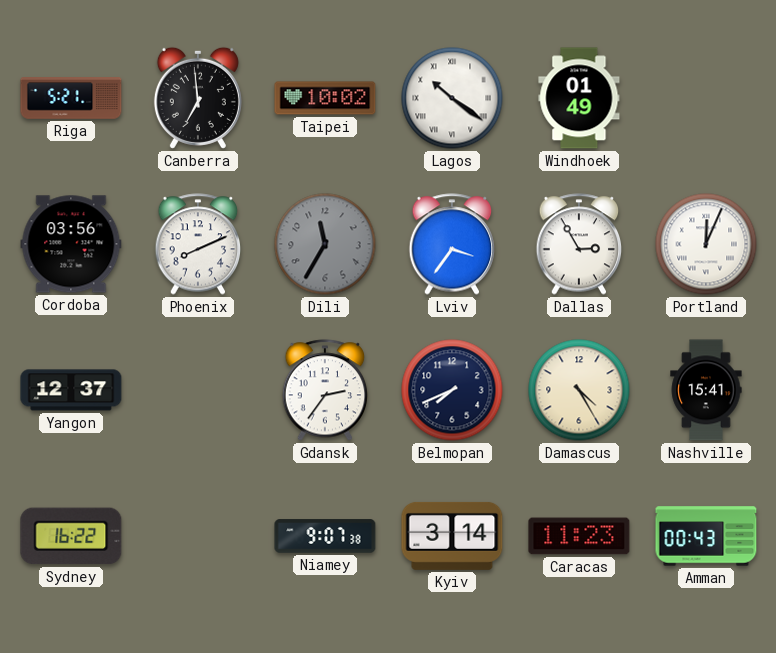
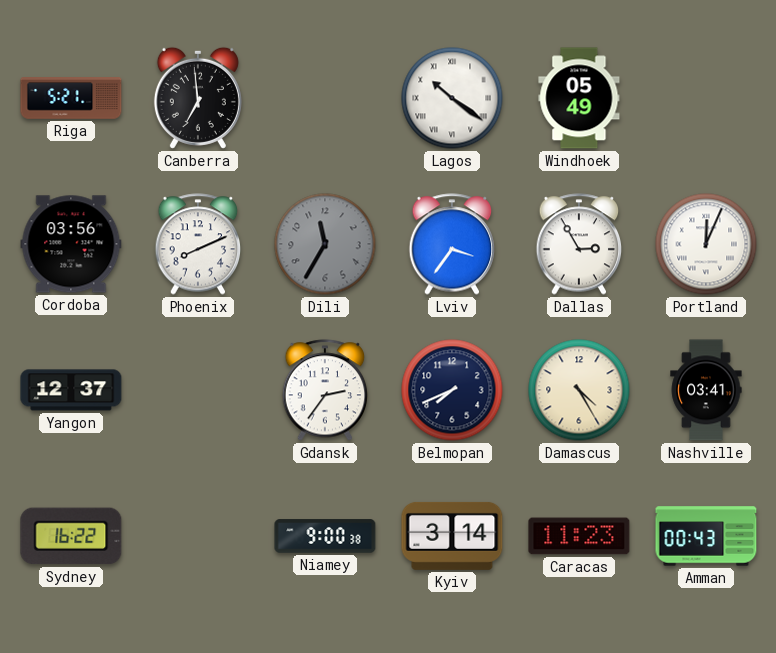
Taipei: 10:02 -> none (325, 98)
Windhoek: 01:49 -> 05:49 (579, 98)
Nashville: 15:41 -> 03:41 (706, 390)
Niamey: 9:07 -> 9:00 (325, 536)
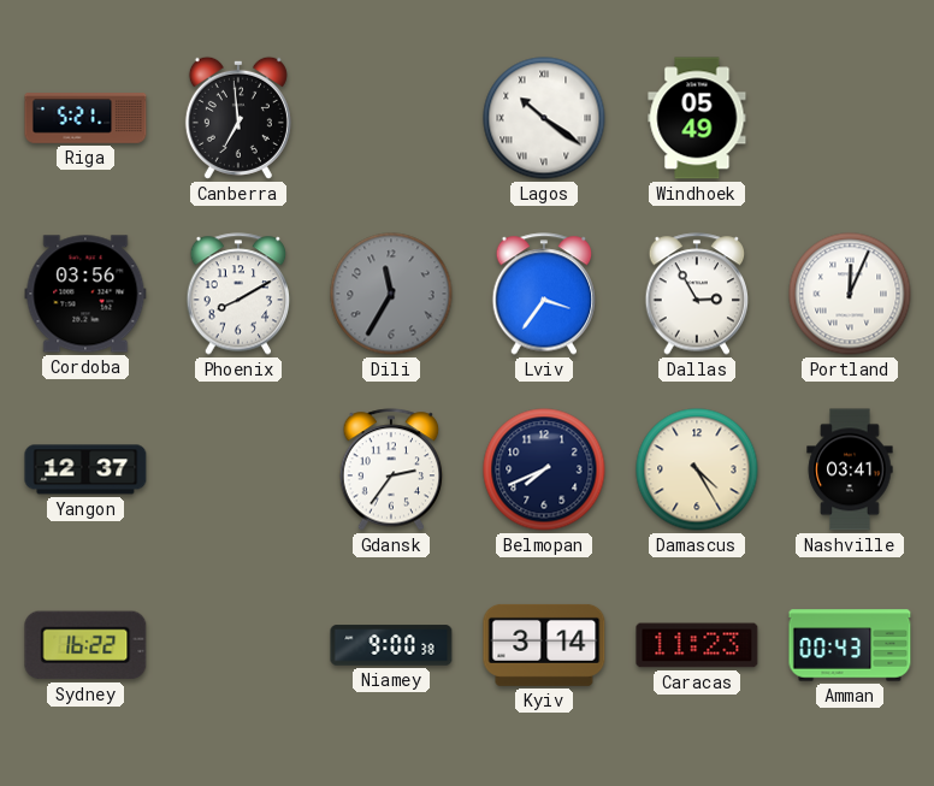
Phoenix: 8:11 -> 8:10 (238, 294)
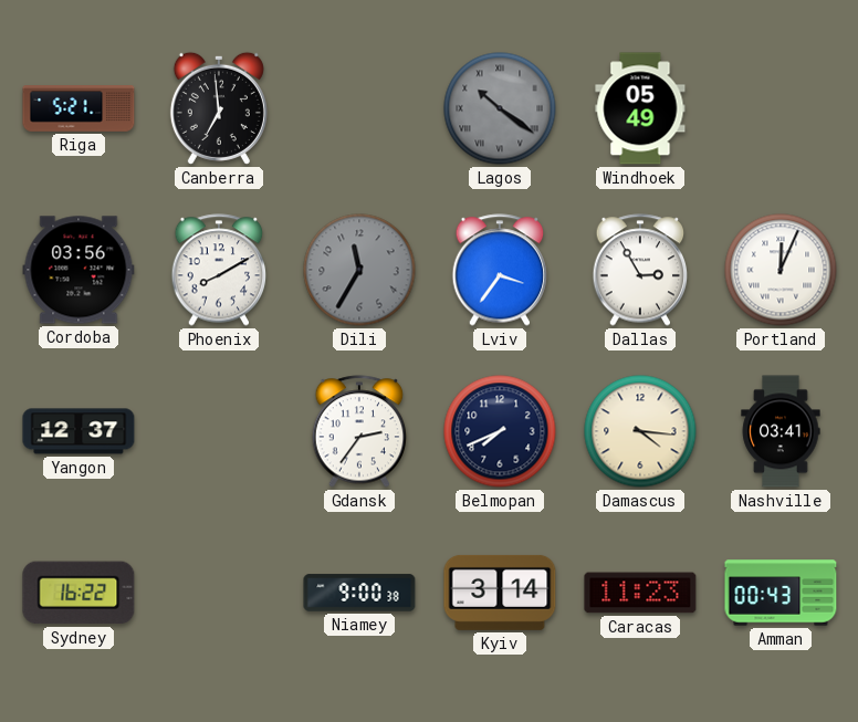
Lagos dial: white -> grey (500, 108)
Damascus: 4:25 -> 4:16 (640, 431)
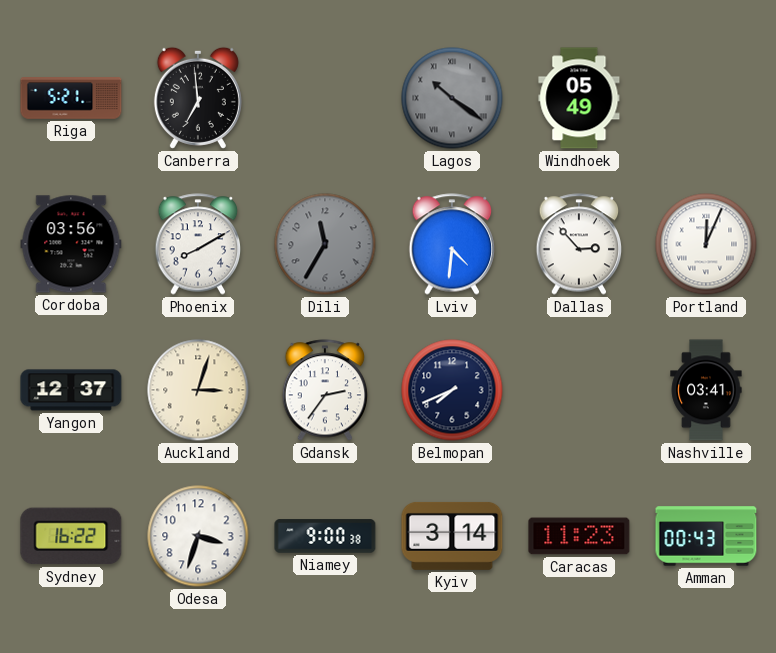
Lviv: 3:36 -> 4:31 (452, 244)
Dallas: 2:55 -> 2:53 (579, 244)
Auckland: none -> 3:03 (198, 390)
Damascus: 4:16 -> none (640, 431)
Odesa: none -> 3:33 (198, 536)
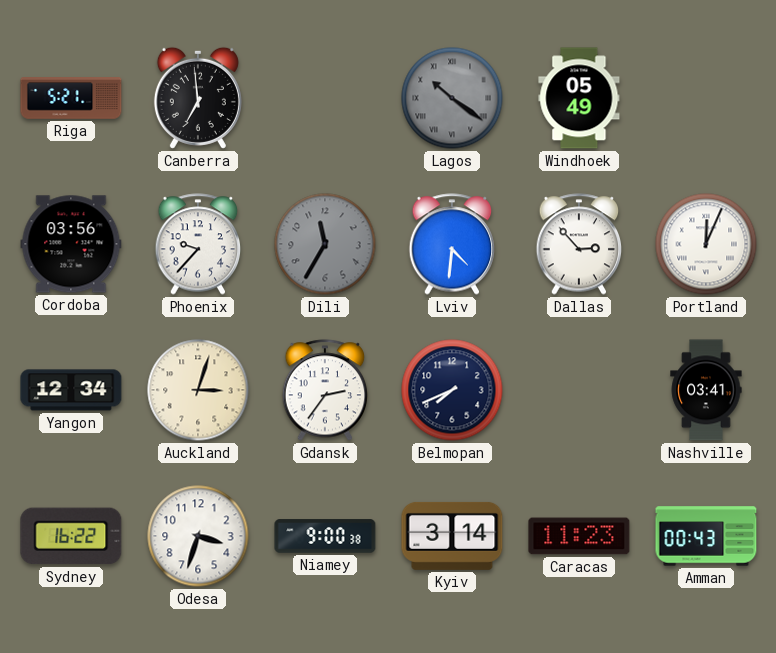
Phoenix: 8:10 -> 9:37 (198, 244)
Yangon: 12:37 -> 12:34 (71, 390)
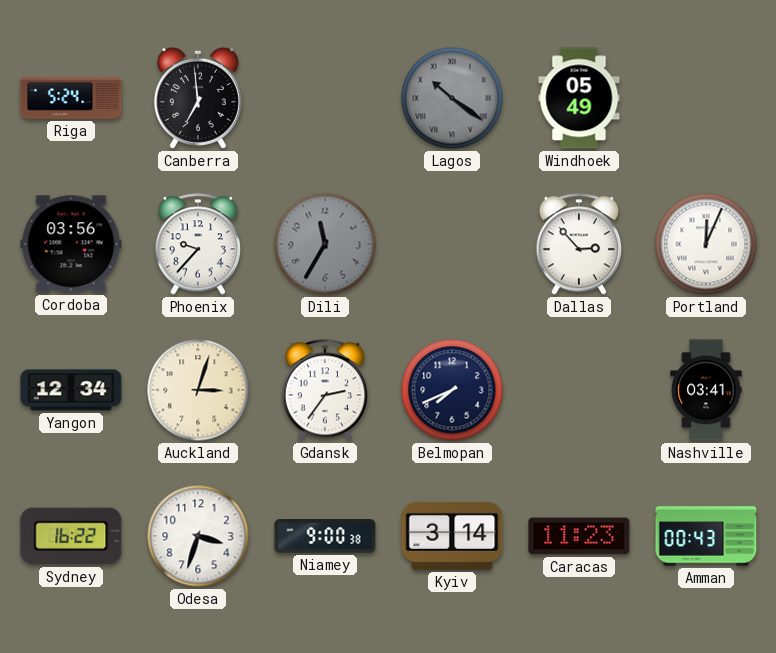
Riga: 5:21 -> 5:24 (71, 98)
Lviv: 4:31 -> none (452, 244)
